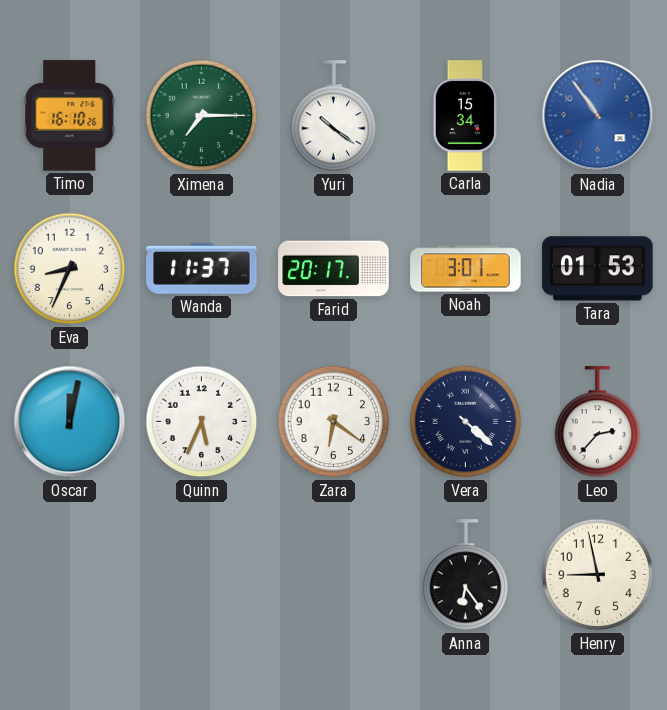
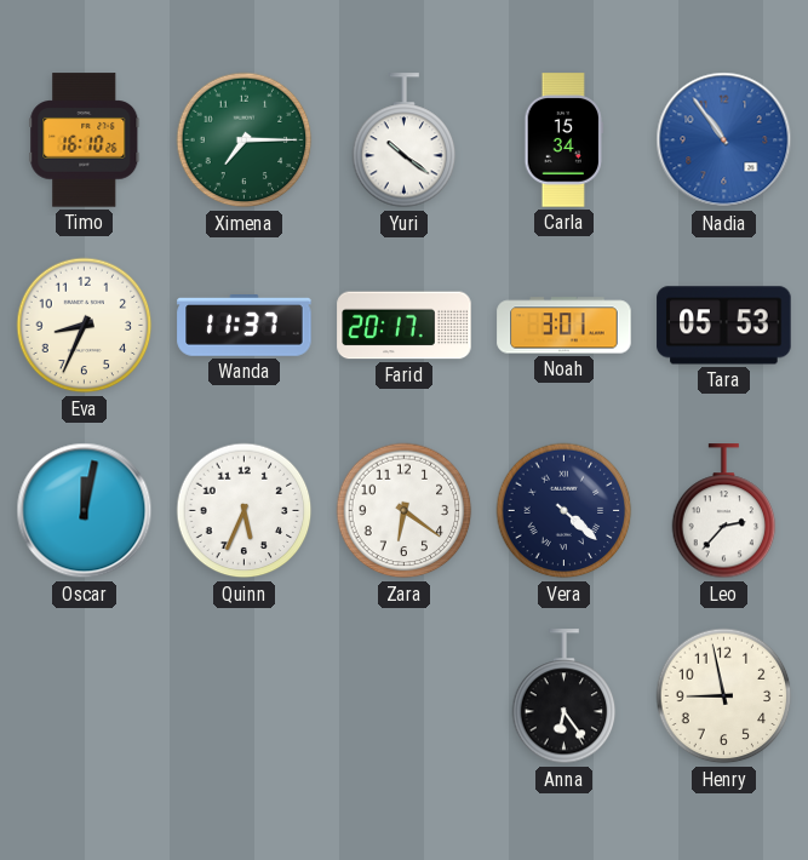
Tara: 01:53 -> 05:53 (724, 326)
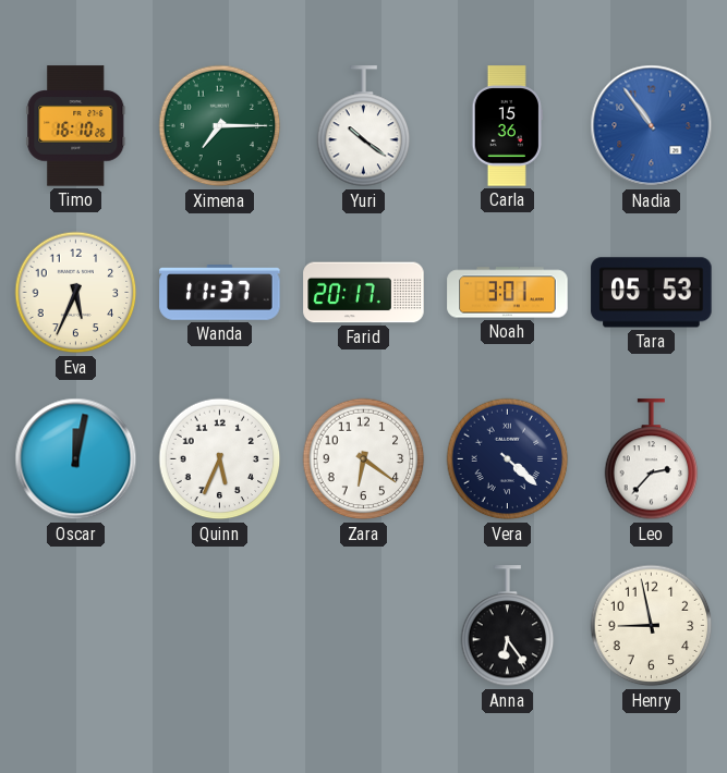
Carla: 15:34 -> 15:36 (507, 126)
Eva: 8:34 -> 5:34 (76, 293)
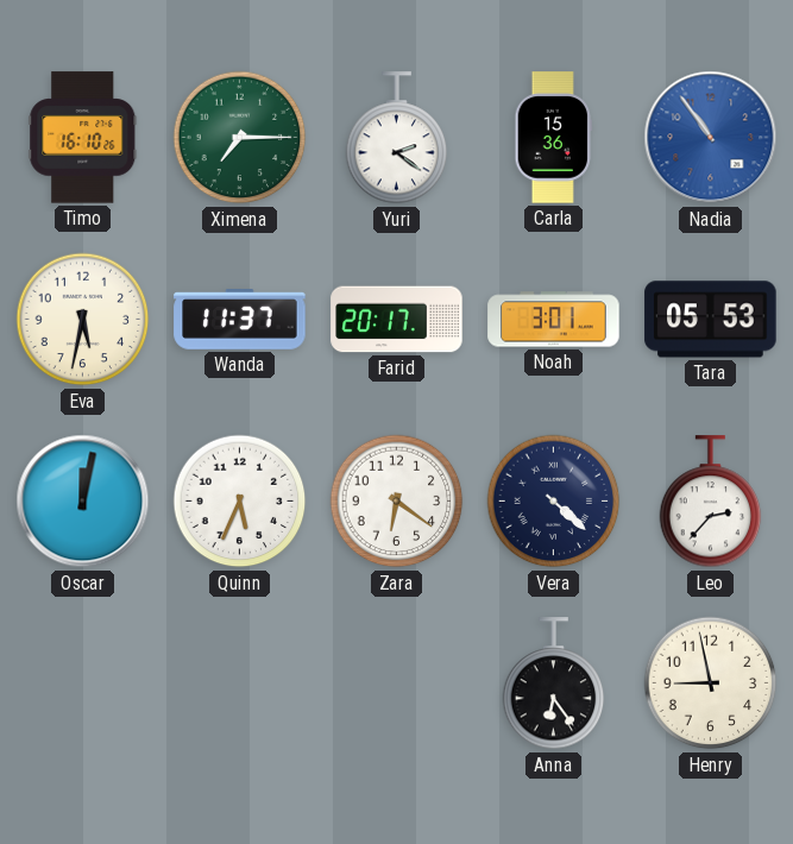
Yuri: 10:21 -> 2:21 (397, 138)
Eva: 5:34 -> 5:32 (83, 320)
